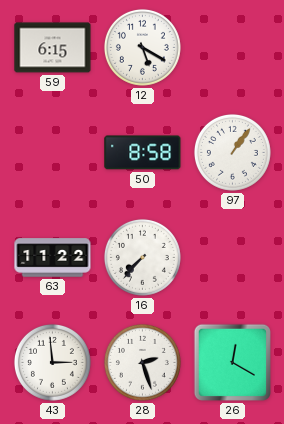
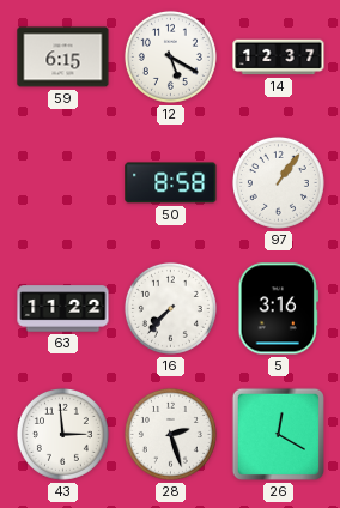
14: none -> 12:37 (279, 58)
5: none -> 3:16 (278, 309)
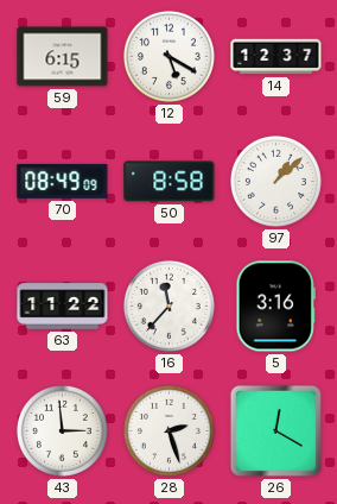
70: none -> 08:49 (63, 181)
97: 1:06 -> 1:08 (275, 181)
16: 7:37 -> 11:37 (168, 305)
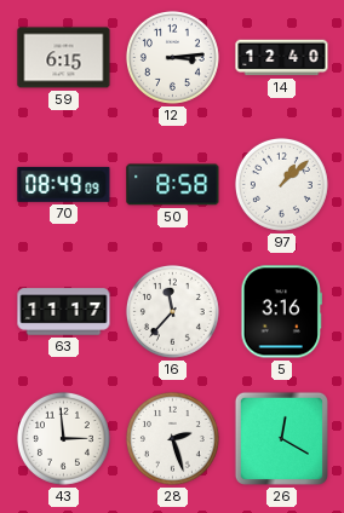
12: 5:20 -> 3:14 (172, 57)
14: 12:37 -> 12:40 (282, 58)
63: 11:22 -> 11:17 (64, 312)
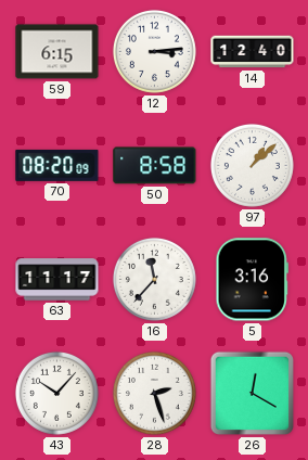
70: 08:49 -> 08:20 (57, 165)
43: 2:59 -> 10:07 (56, 393)
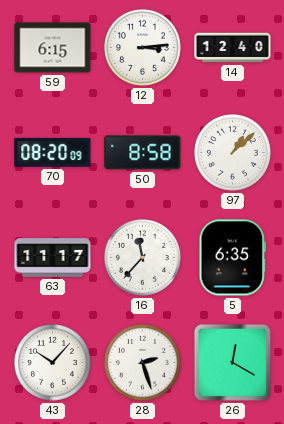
5: 3:16 -> 6:35 (232, 258)
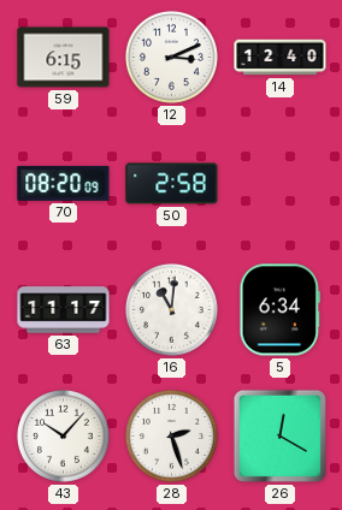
12: 3:14 -> 3:11 (171, 57)
50: 8:58 -> 2:58 (172, 184)
97: 1:08 -> none (232, 152)
16: 11:37 -> 11:01 (171, 309)
5: 6:35 -> 6:34 (279, 310)
